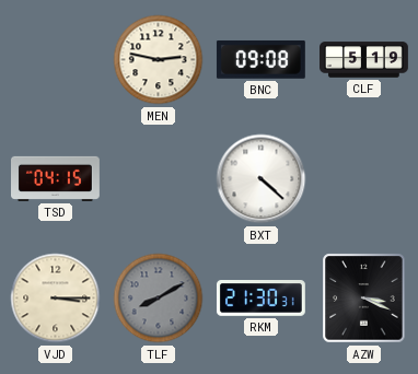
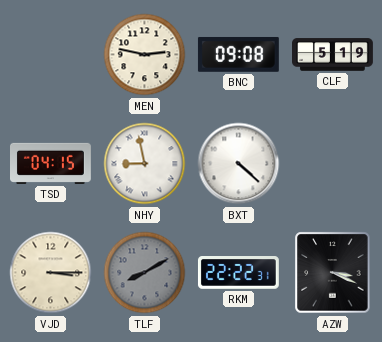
NHY: none -> 8:58 (145, 164)
RKM: 21:30 -> 22:22 (238, 273)
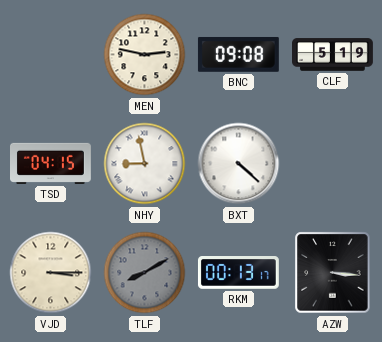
RKM: 22:22 -> 00:13 (238, 273)
AZW: 3:19 -> 3:16 (333, 273)
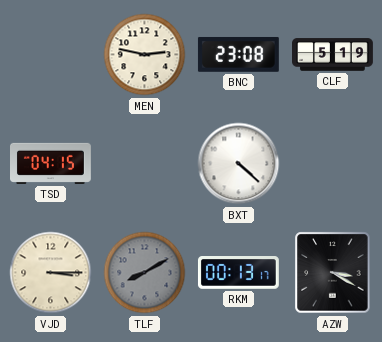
BNC: 09:08 -> 23:08 (238, 54)
NHY: 8:58 -> none (145, 164)
AZW: 3:16 -> 3:20 (333, 273)
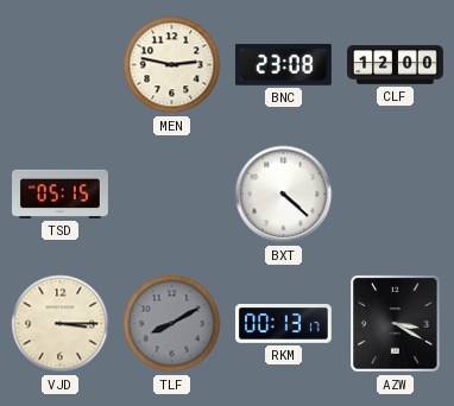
CLF: 5:19 -> 12:00 (396, 65)
TSD: 04:15 -> 05:15 (61, 194)
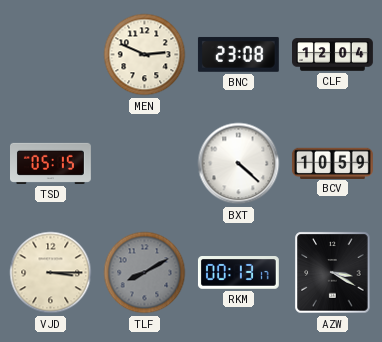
MEN: 2:47 -> 2:49 (145, 55)
CLF: 12:00 -> 12:04 (333, 55)
BCV: none -> 10:59 (332, 163)
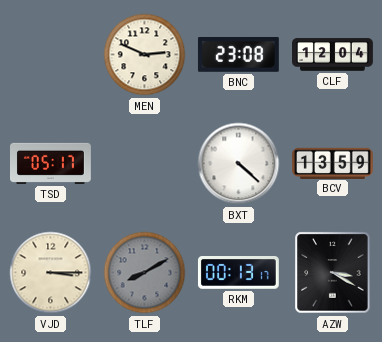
TSD: 05:15 -> 05:17 (51, 163)
BCV: 10:59 -> 13:59 (332, 163)
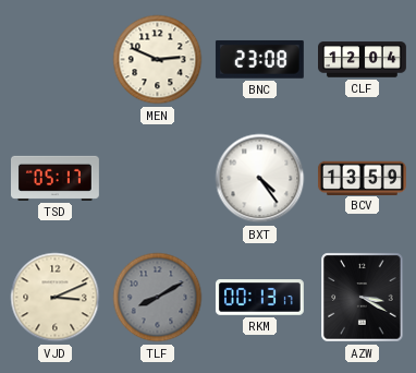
BXT: 4:22 -> 4:24 (260, 179)
VJD: 3:15 -> 3:11 (56, 298)
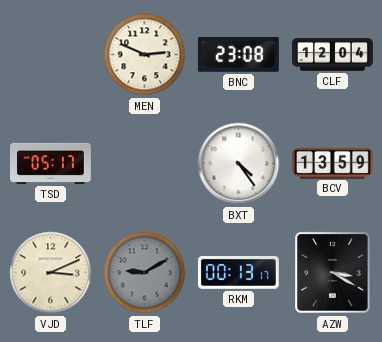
TLF: 8:10 -> 9:10 (145, 273)
